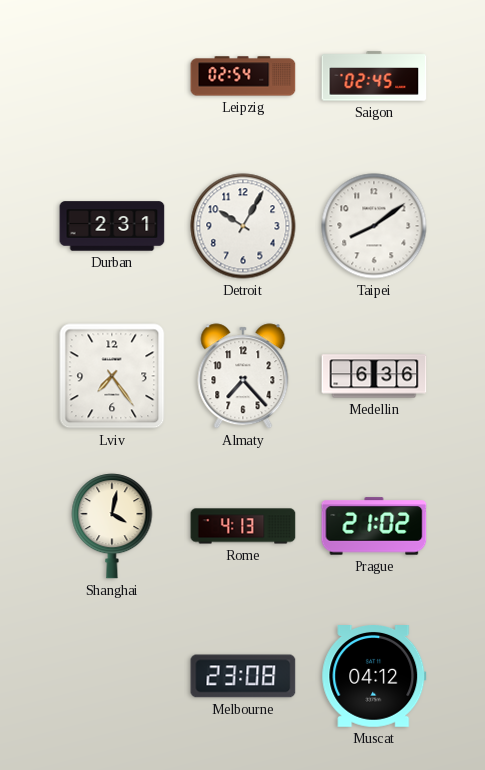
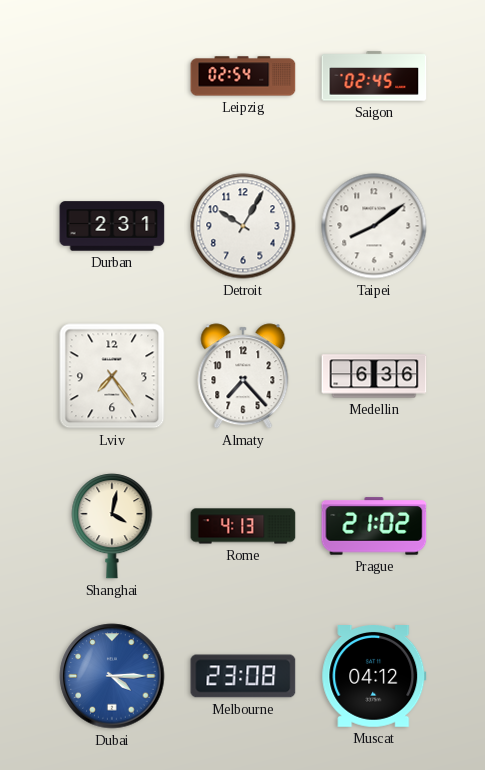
Dubai: none -> 4:15 (112, 676)
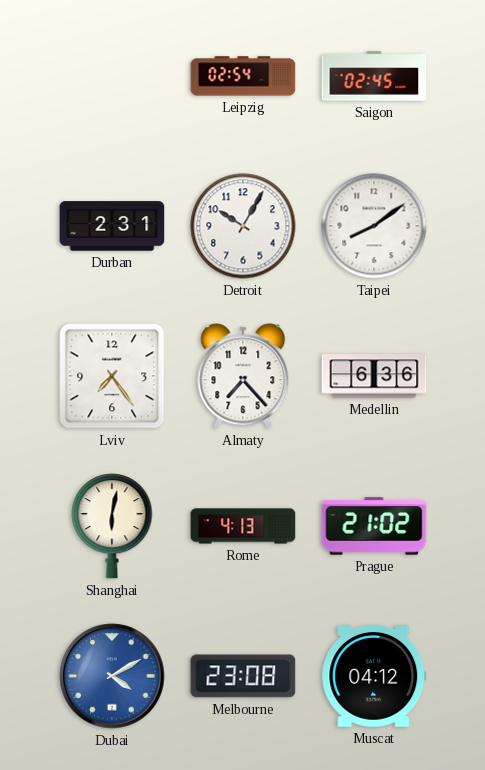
Shanghai: 4:02 -> 6:02 (112, 526)
Dubai: 4:15 -> 4:10 (112, 676)
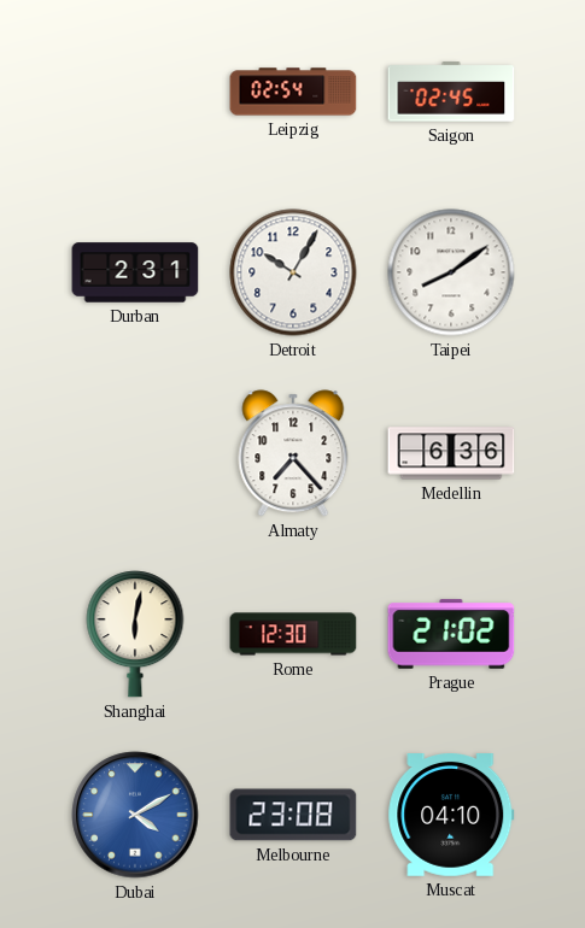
Lviv: 7:24 -> none (112, 376)
Rome: 4:13 -> 12:30 (293, 634)
Muscat: 04:12 -> 04:10 (451, 816)
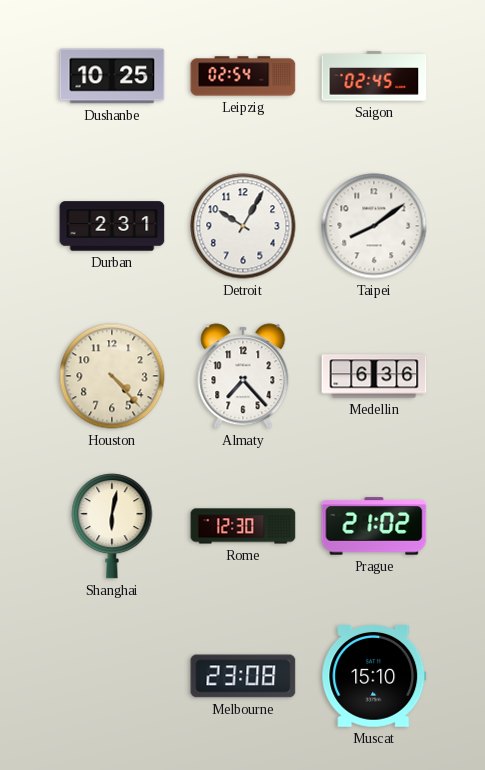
Dushanbe: none -> 10:25 (112, 76)
Houston: none -> 4:23 (112, 376)
Dubai: 4:10 -> none (135, 815)
Muscat: 04:10 -> 15:10 (374, 677)
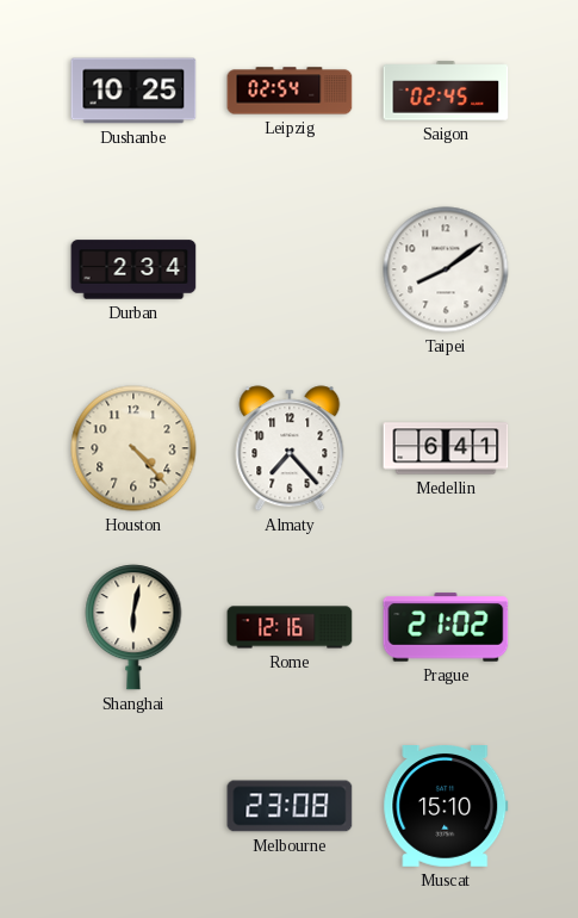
Durban: 2:31 -> 2:34 (133, 269)
Detroit: 10:05 -> none (243, 226)
Medellin: 6:36 -> 6:41 (446, 448)
Rome: 12:30 -> 12:16 (290, 627)
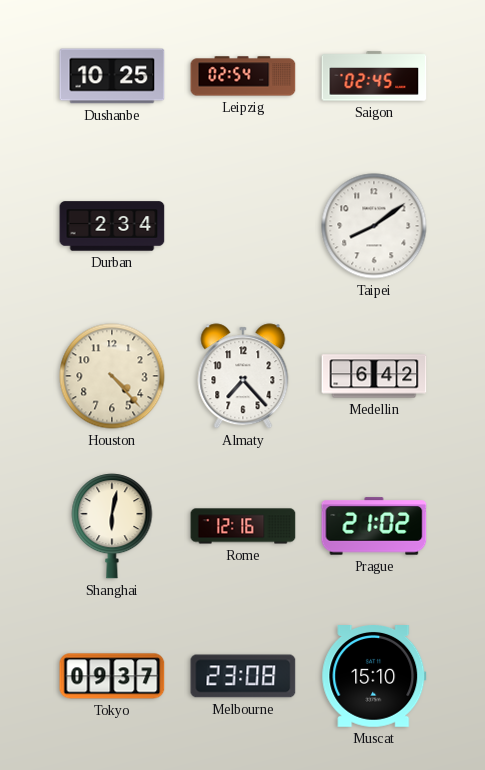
Medellin: 6:41 -> 6:42 (374, 376)
Tokyo: none -> 09:37 (112, 676)
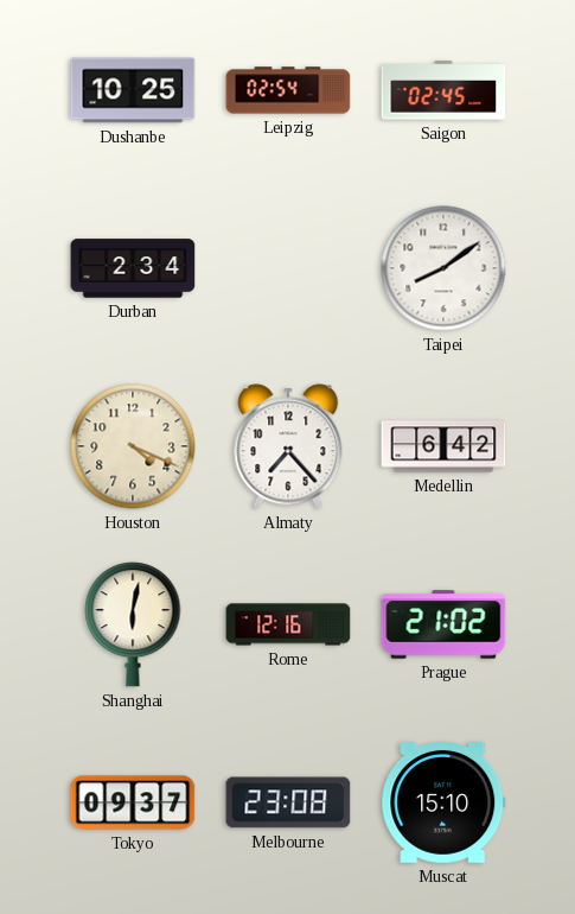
Houston: 4:23 -> 4:19 (133, 446)
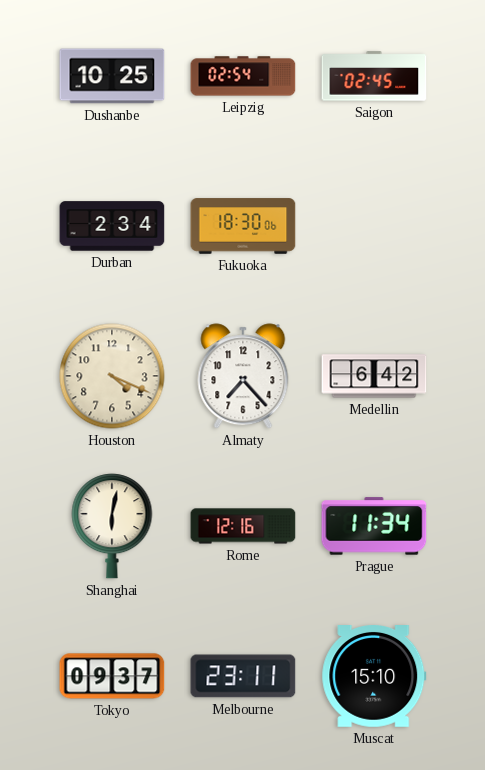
Fukuoka: none -> 18:30 (243, 226)
Taipei: 8:09 -> none (443, 268)
Prague: 21:02 -> 11:34 (374, 526)
Melbourne: 23:08 -> 23:11 (243, 676)
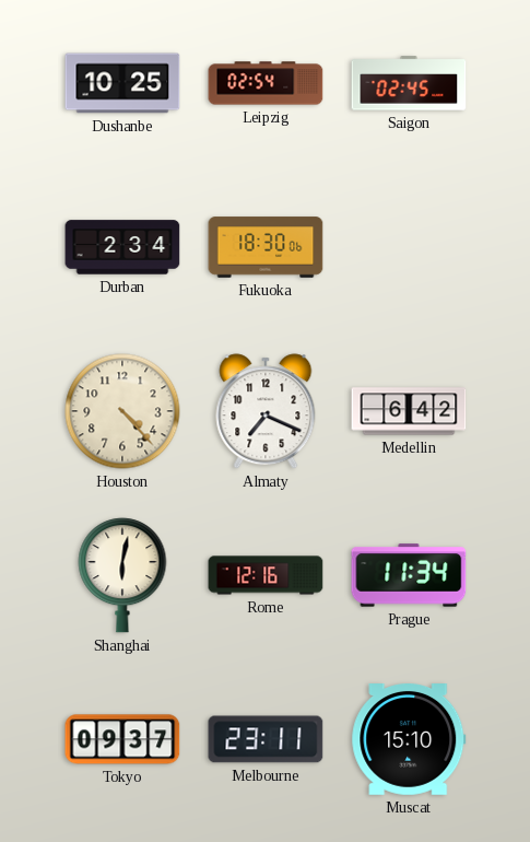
Houston: 4:19 -> 4:23 (122, 411)
Almaty: 7:23 -> 7:19 (266, 411)
